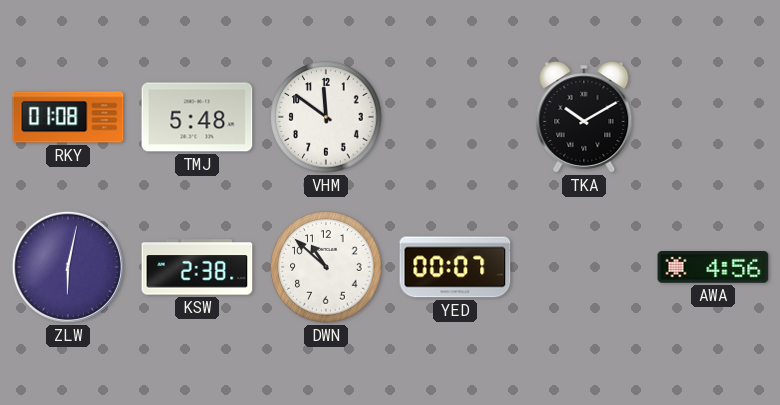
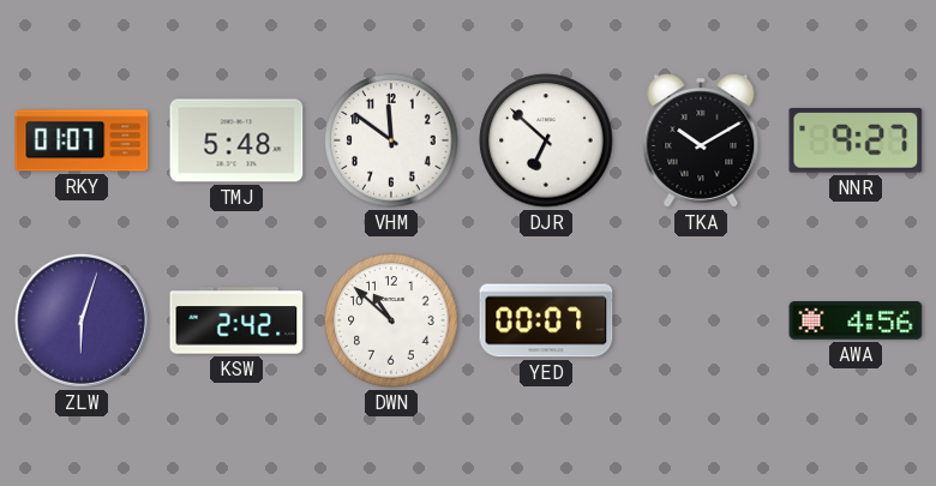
RKY: 01:08 -> 01:07 (82, 140)
DJR: none -> 6:52 (546, 140)
NNR: none -> 9:27 (856, 140)
ZLW: 6:02 -> 6:03 (82, 320)
KSW: 2:38 -> 2:42 (236, 320)
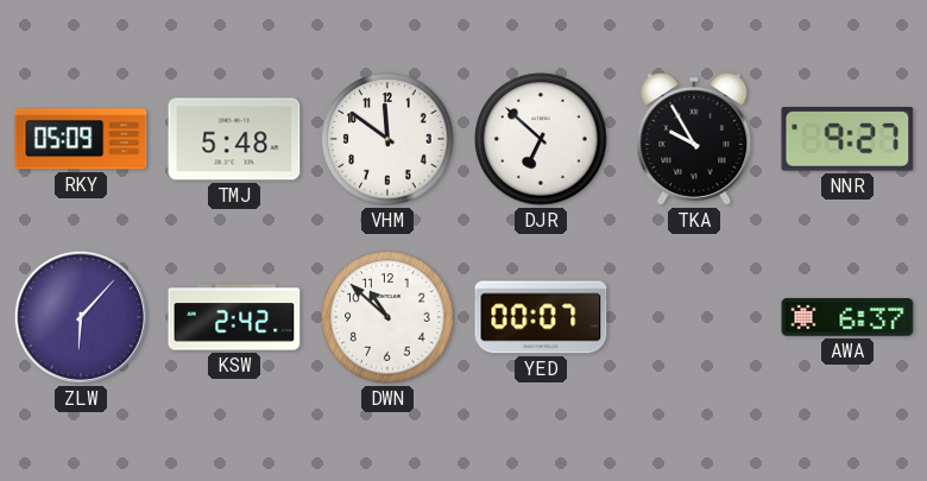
RKY: 01:07 -> 05:09 (81, 139)
TKA: 10:10 -> 9:55 (694, 140)
ZLW: 6:03 -> 6:07 (81, 317)
AWA: 4:56 -> 6:37 (847, 318)
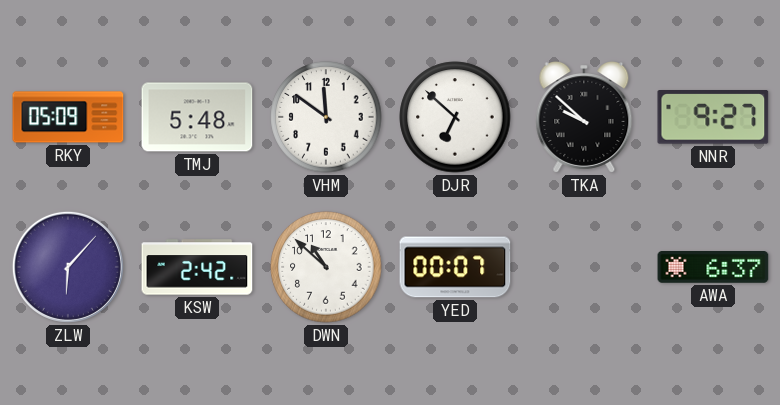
TKA: 9:55 -> 9:52 (584, 118)
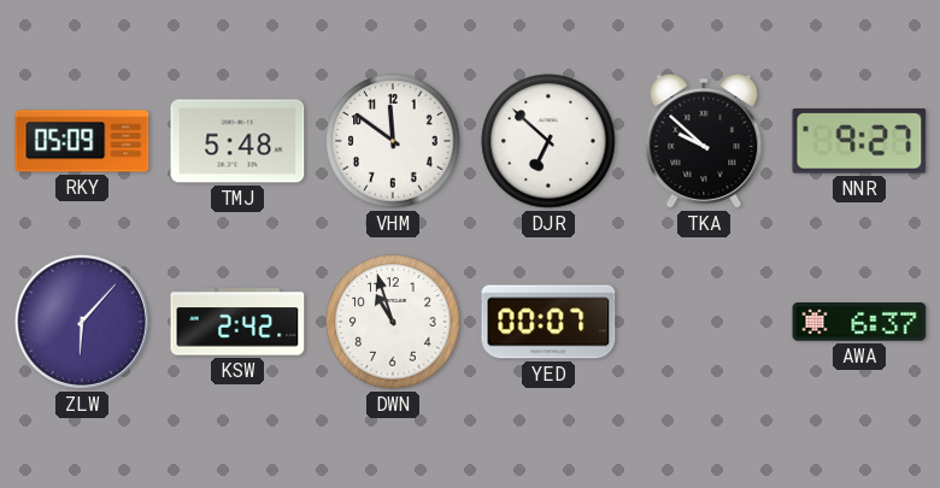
DWN: 10:52 -> 10:57 (393, 322)
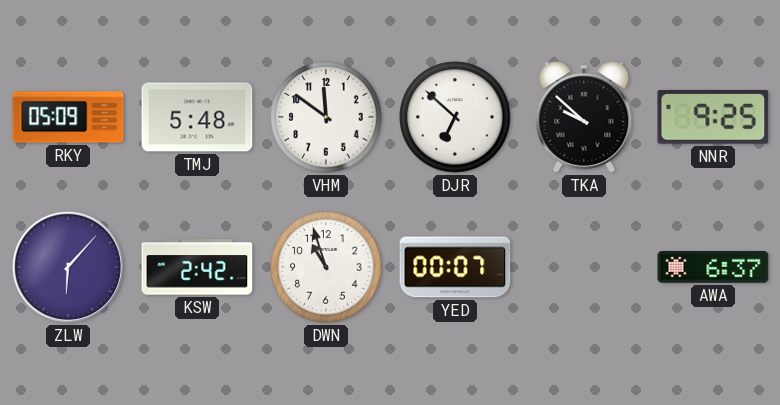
NNR: 9:27 -> 9:25 (713, 117)
